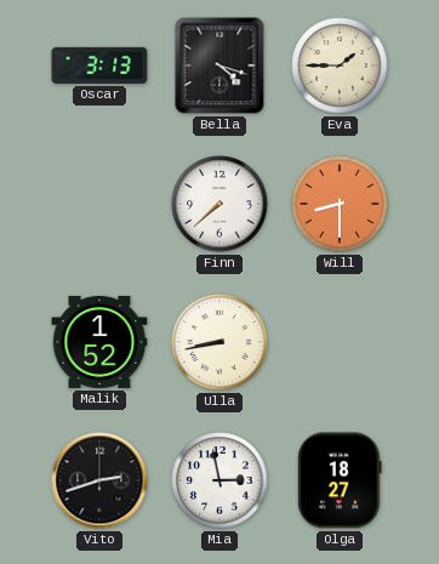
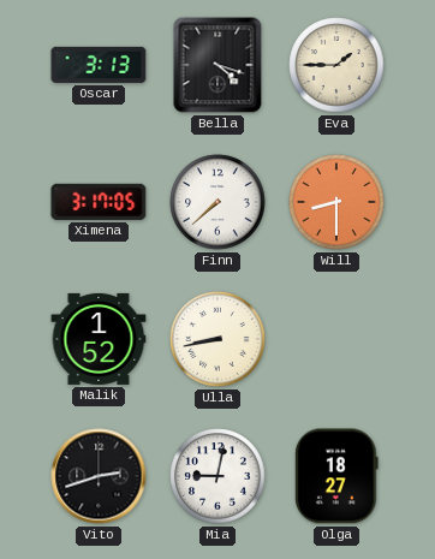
Ximena: none -> 3:17 (99, 202)
Mia: 2:58 -> 9:02 (218, 476)
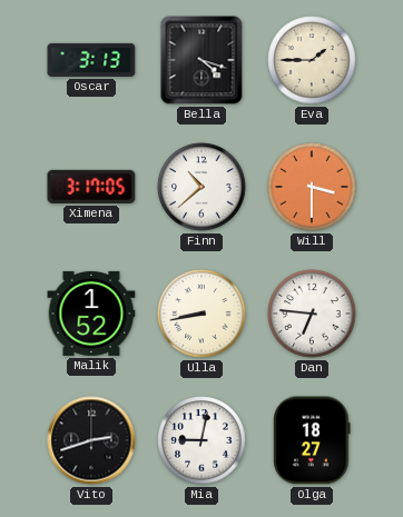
Finn: 7:38 -> 10:38 (202, 187)
Will: 8:30 -> 3:30 (312, 187)
Dan: none -> 6:46 (312, 314)
